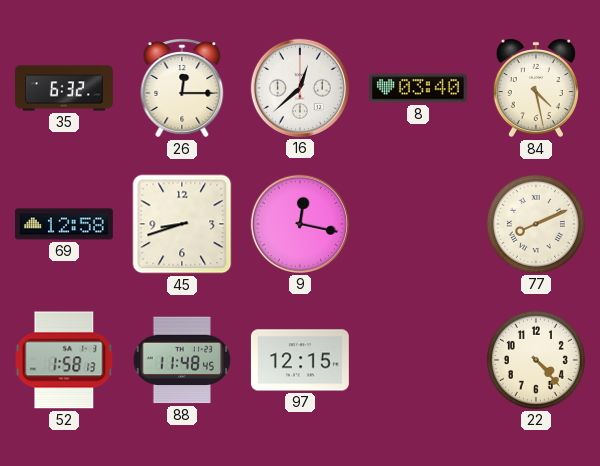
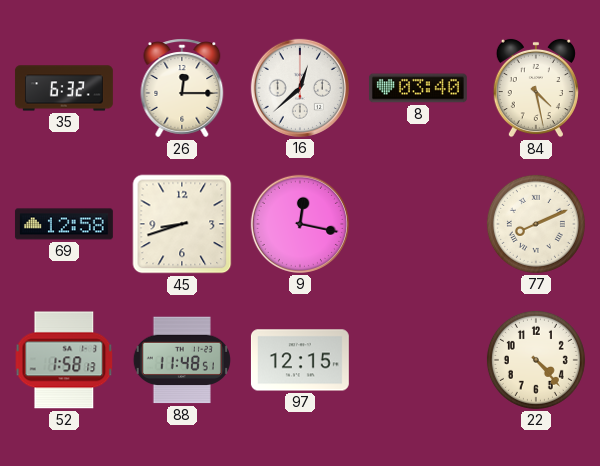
88: 11:48:45 -> 11:48:51 (182, 360)
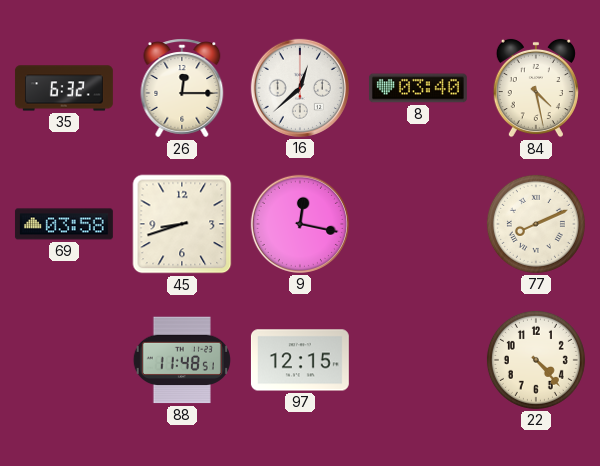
69: 12:58 -> 03:58 (64, 224)
52: 1:58 -> none (64, 360)
